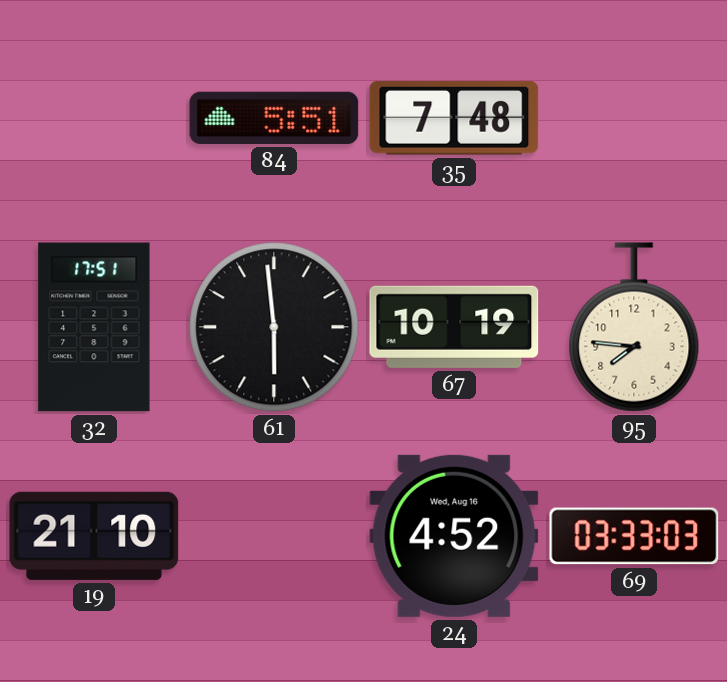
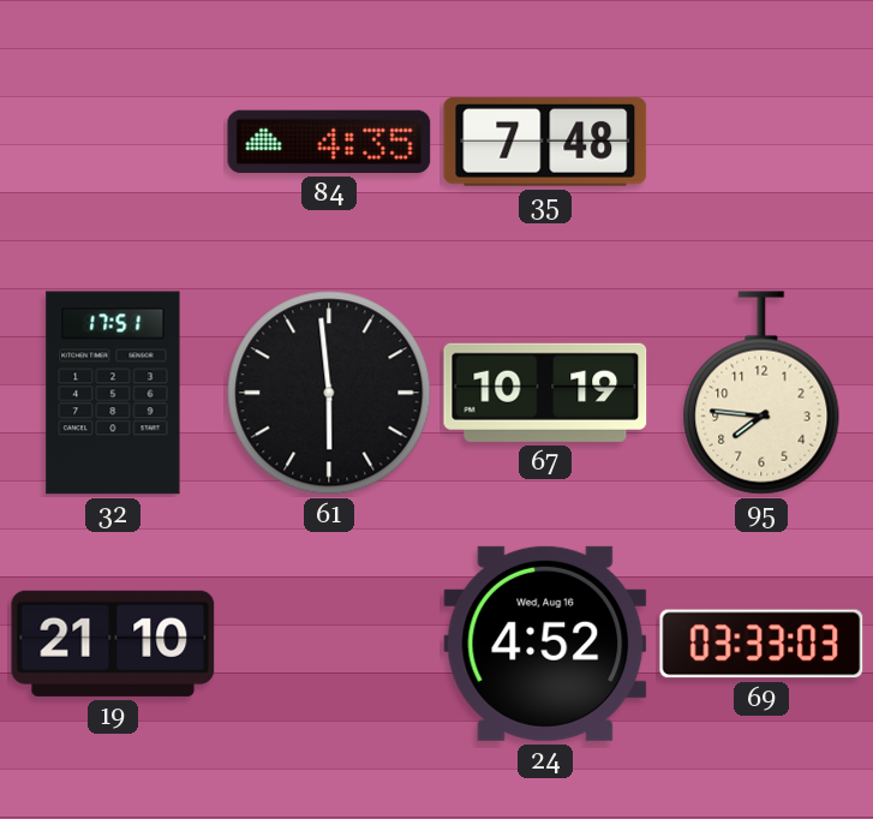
84: 5:51 -> 4:35 (329, 142)
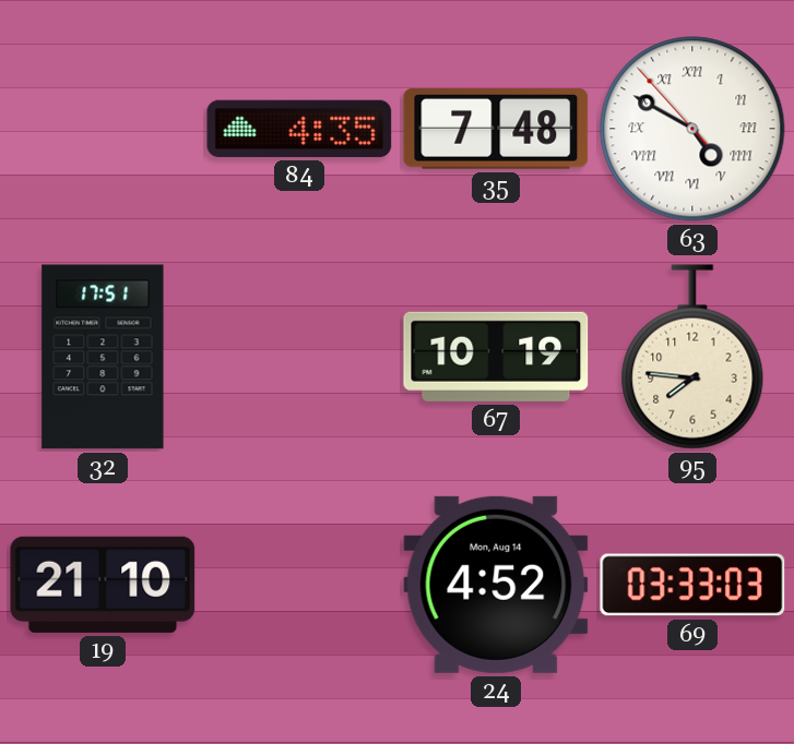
63: none -> 4:49 (692, 129)
61: 5:59 -> none (329, 393)
24 date: Wed, Aug 16 -> Mon, Aug 14 (496, 585)
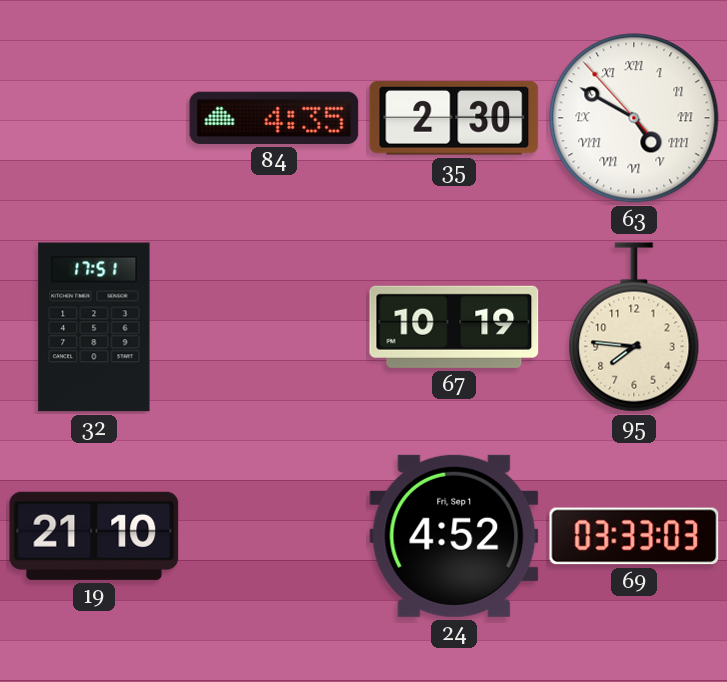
35: 7:48 -> 2:30 (454, 118)
24 date: Mon, Aug 14 -> Fri, Sep 1 (454, 536)
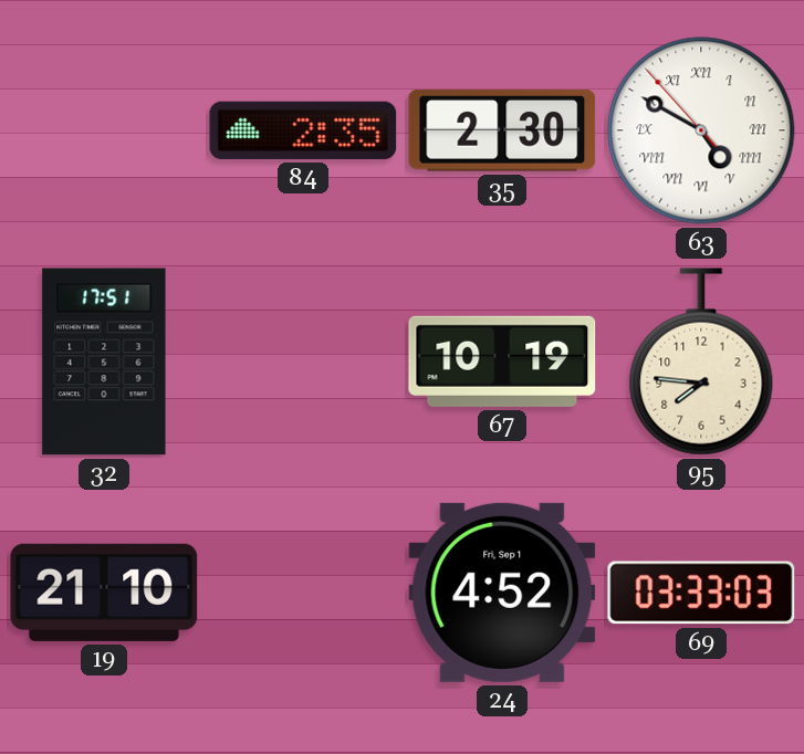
84: 4:35 -> 2:35 (303, 130)
